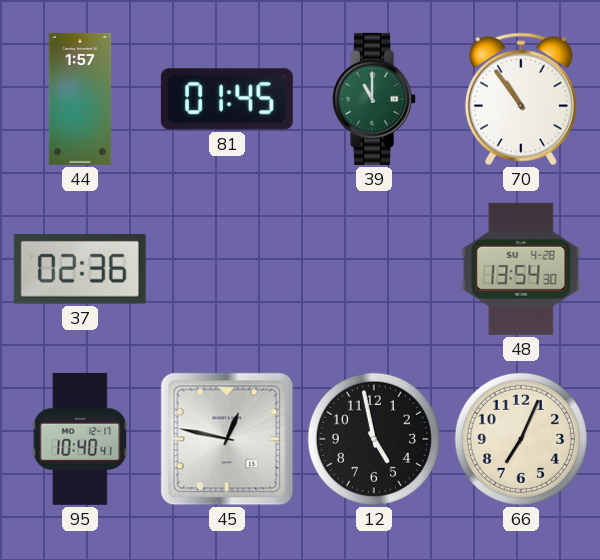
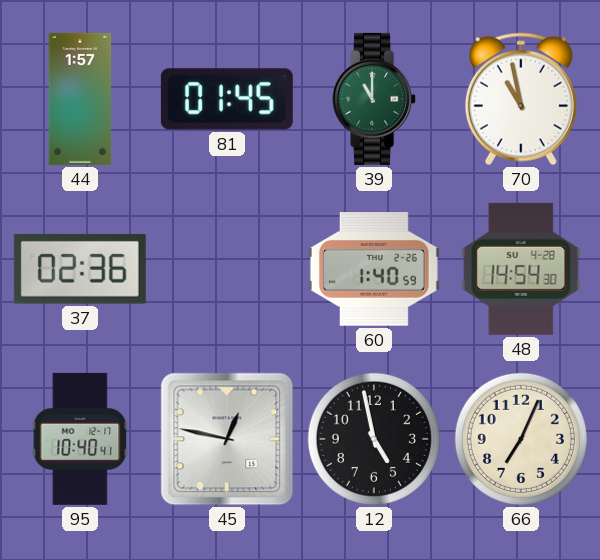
70: 10:54 -> 10:58 (521, 99)
60: none -> 1:40 (374, 270)
48: 13:54 -> 14:54 (521, 269)
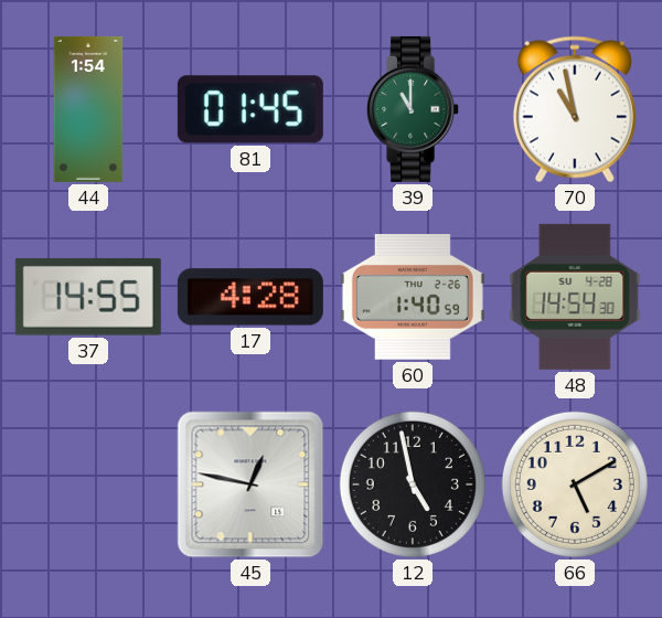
44: 1:57 -> 1:54 (88, 109)
37: 02:36 -> 14:55 (88, 297)
17: none -> 4:28 (250, 297)
95: 10:40 -> none (80, 439)
66: 7:04 -> 5:10 (575, 484)
